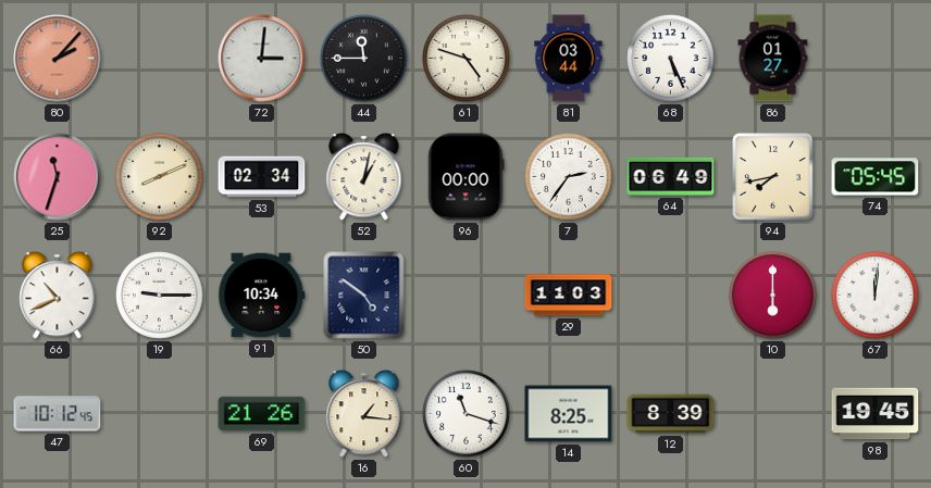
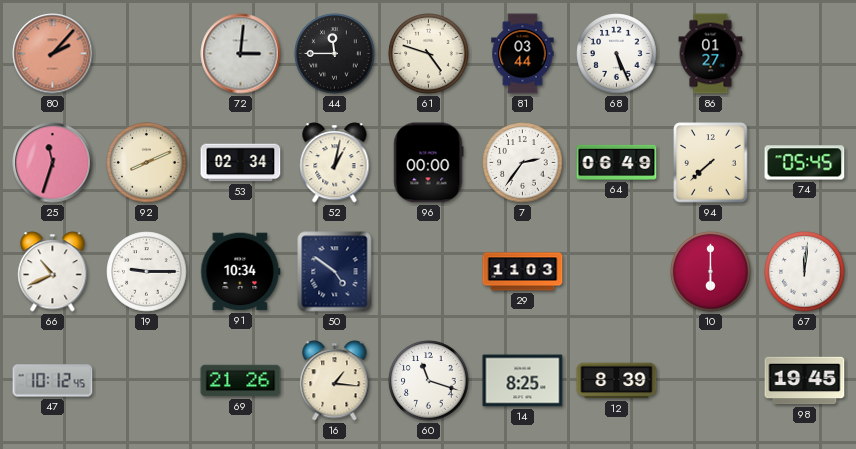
94: 7:43 -> 7:38 (711, 163)
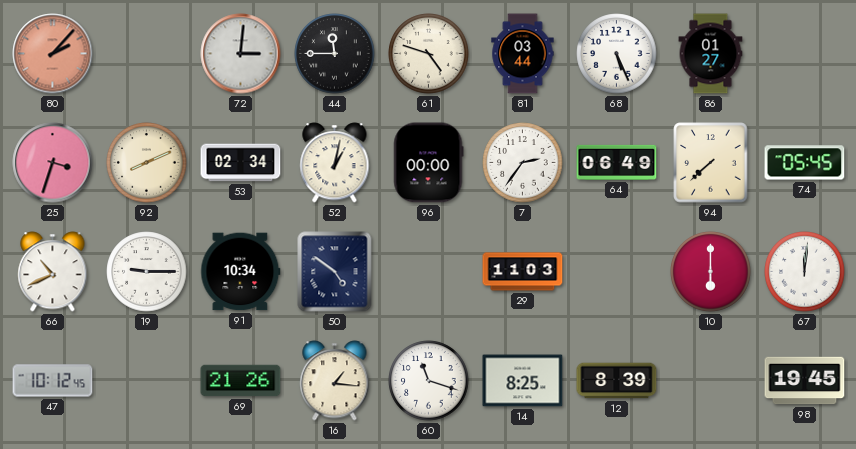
25: 11:33 -> 3:33 (53, 163)
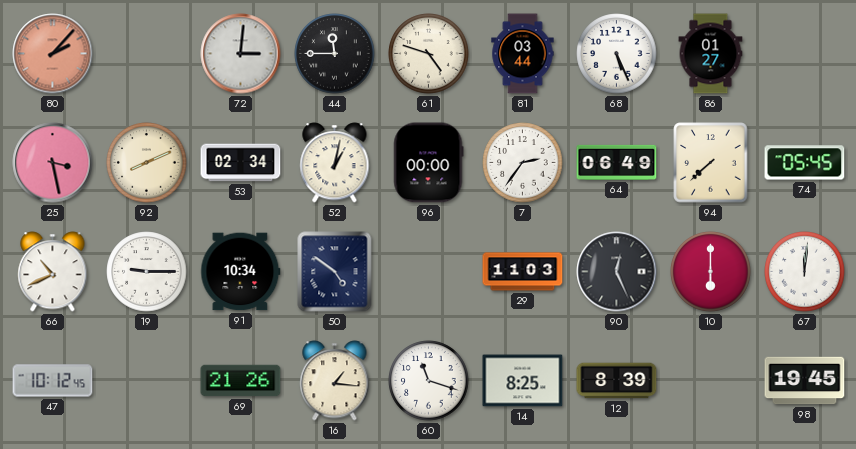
25: 3:33 -> 3:28 (53, 163)
90: none -> 12:26 (617, 272)
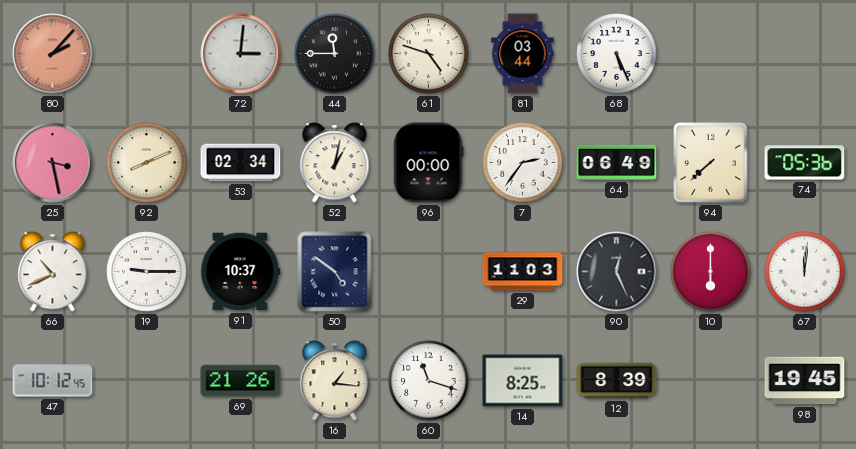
86: 01:27 -> none (711, 54)
74: 05:45 -> 05:36 (805, 163)
91: 10:34 -> 10:37 (241, 272)
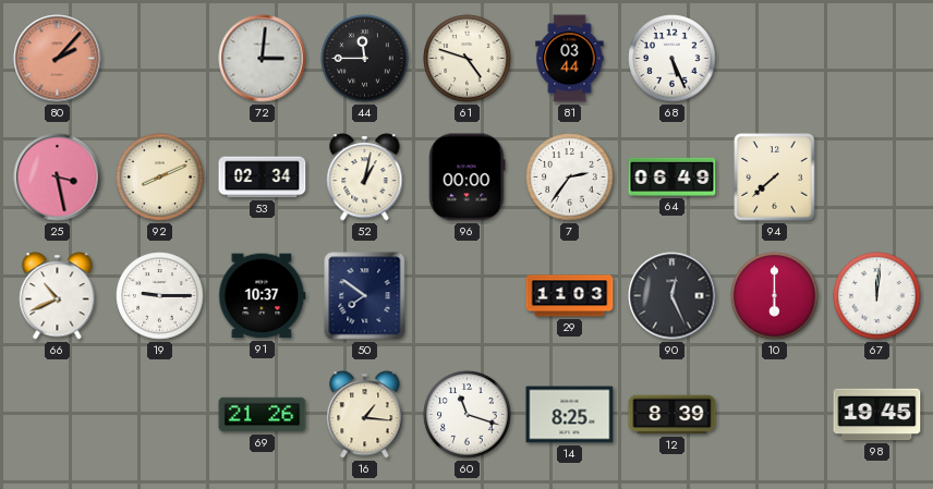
74: 05:36 -> none (805, 163)
50: 4:51 -> 7:51 (365, 296)
47: 10:12 -> none (53, 381)
